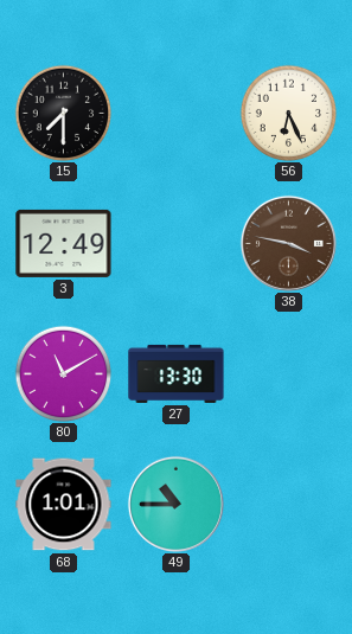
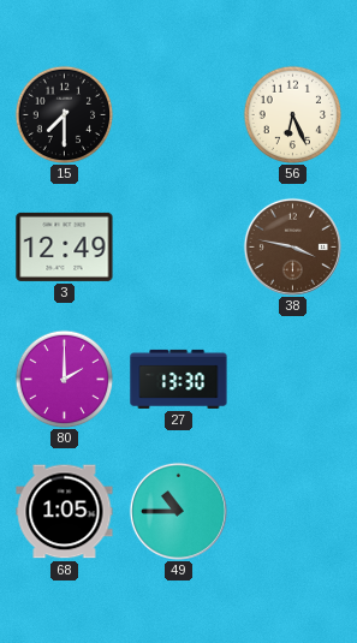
80: 11:10 -> 2:00 (64, 379)
68: 1:01 -> 1:05 (65, 512)
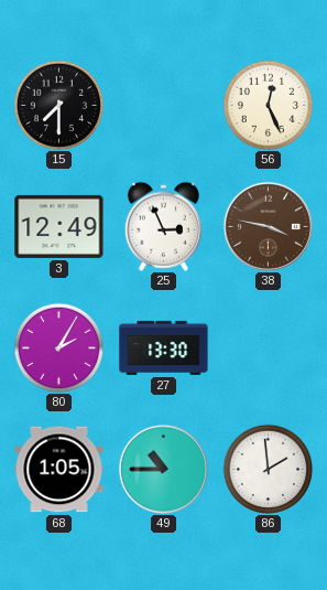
56: 6:26 -> 12:26 (268, 105)
25: none -> 2:56 (163, 226)
80: 2:00 -> 2:05 (58, 347)
86: none -> 1:59 (268, 469)
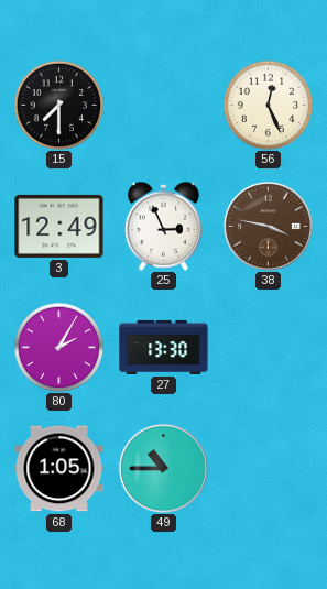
86: 1:59 -> none (268, 469)
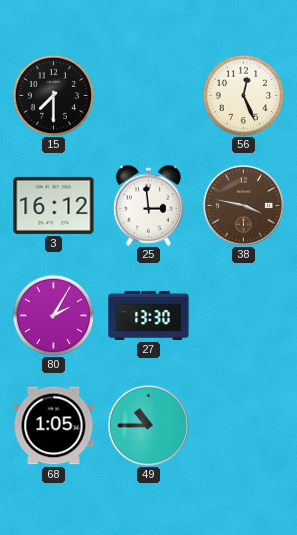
3: 12:49 -> 16:12 (54, 205)
25: 2:56 -> 2:59 (148, 205)
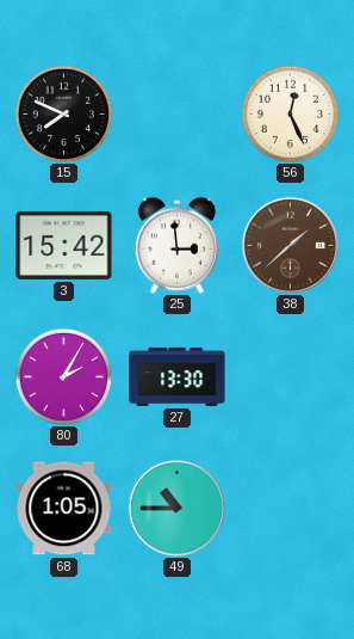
15: 7:30 -> 7:49 (63, 113)
3: 16:12 -> 15:42 (64, 245)
38: 3:47 -> 1:38 (290, 245)
